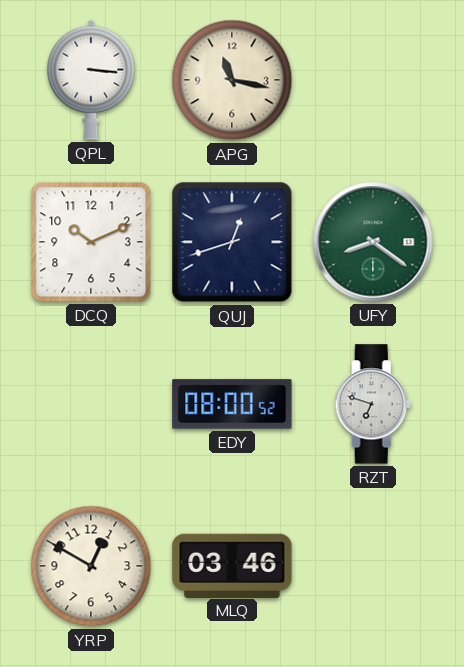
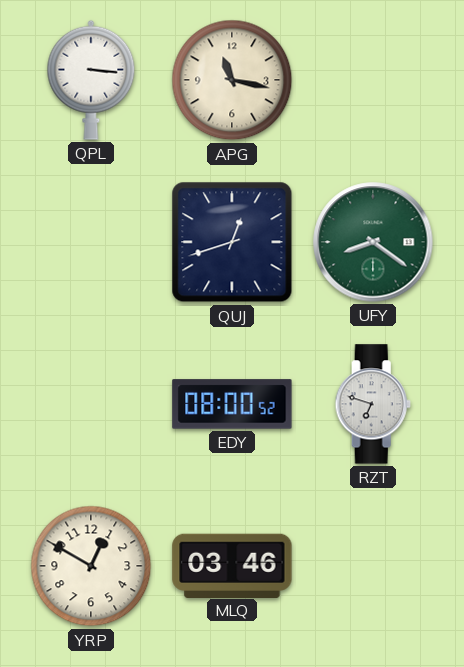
DCQ: 10:11 -> none (91, 242)
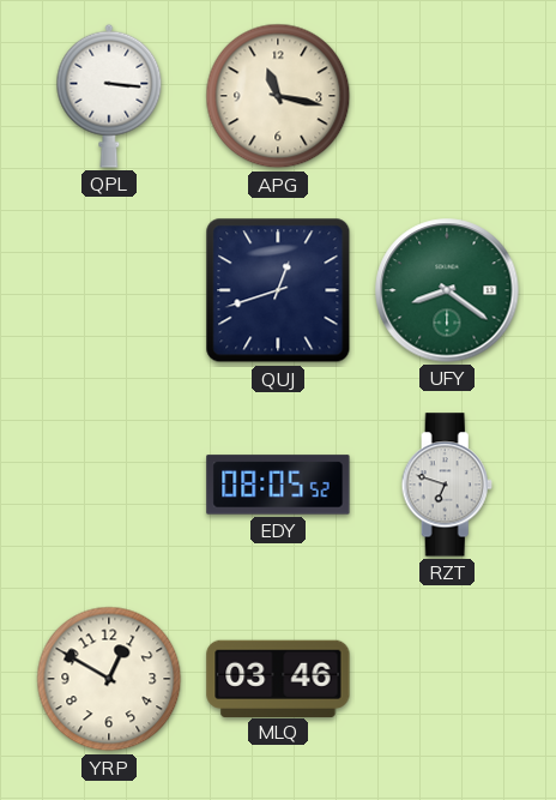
EDY: 08:00 -> 08:05 (278, 485)
